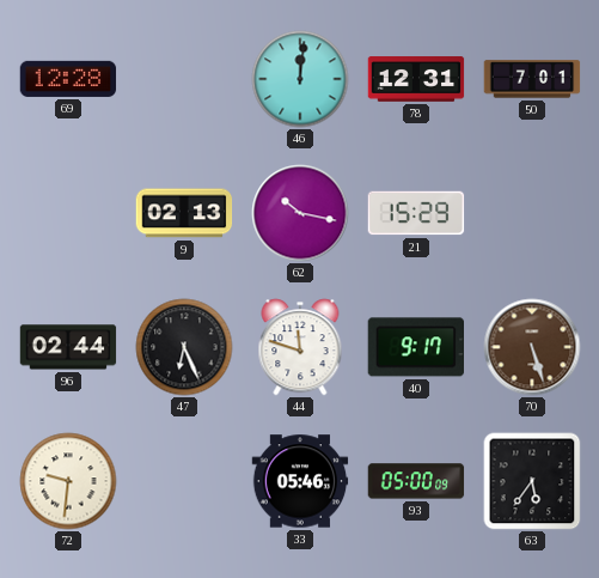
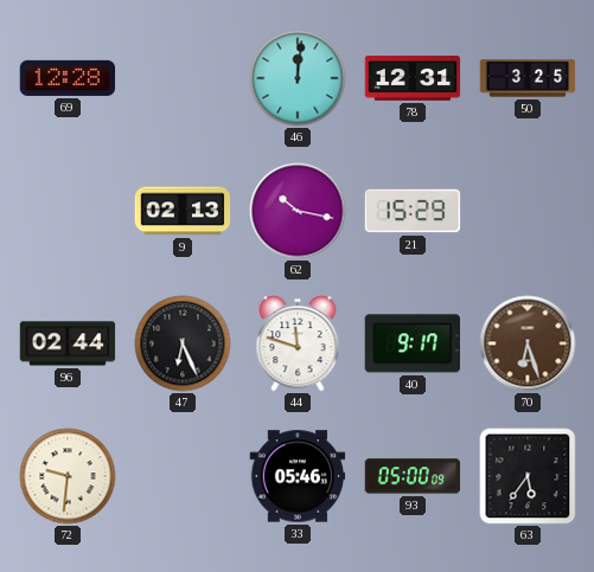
50: 7:01 -> 3:25 (528, 78)
70: 5:27 -> 6:27 (528, 343)
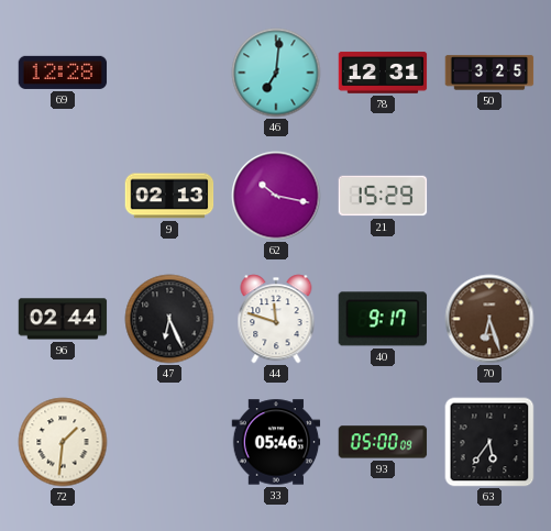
46: 12:01 -> 7:01 (276, 73)
72: 9:31 -> 1:31 (63, 442)
